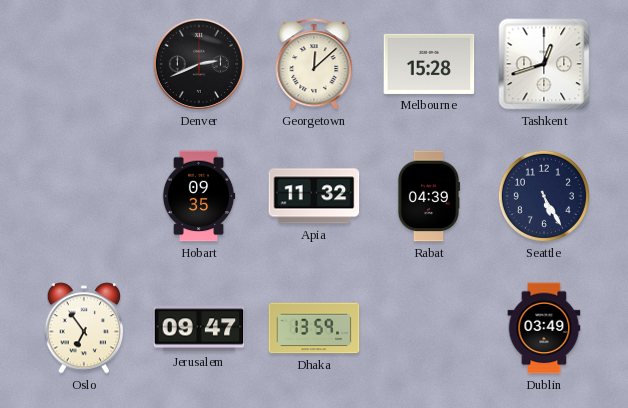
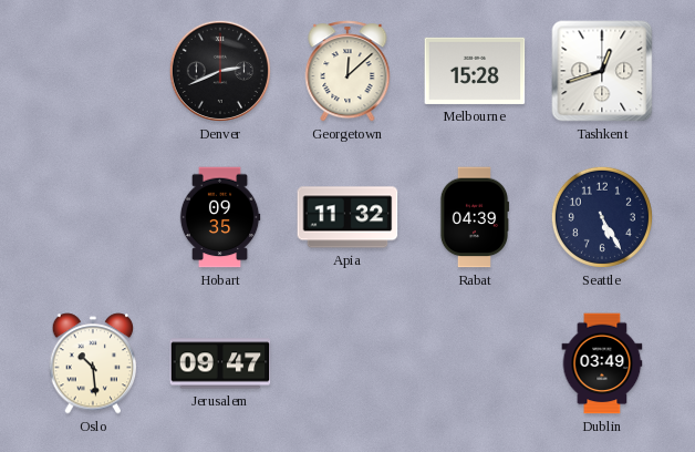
Oslo: 6:54 -> 10:29 (93, 363)
Dhaka: 13:59 -> none (314, 328)
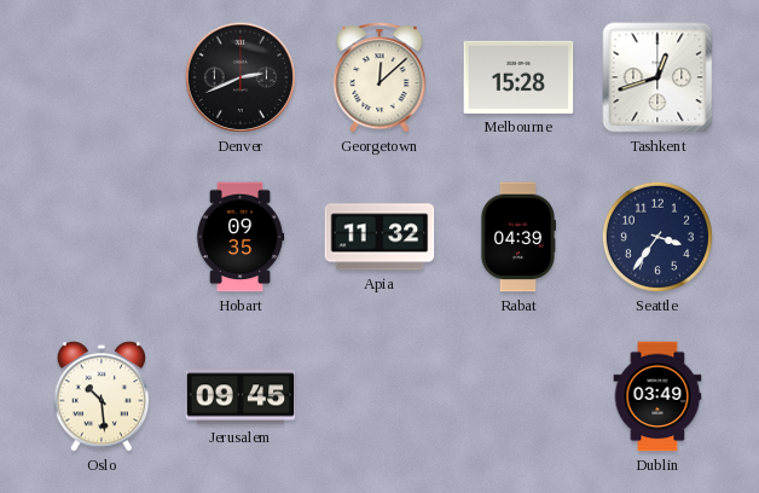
Seattle: 5:25 -> 3:36 (657, 237)
Jerusalem: 09:47 -> 09:45 (241, 396)
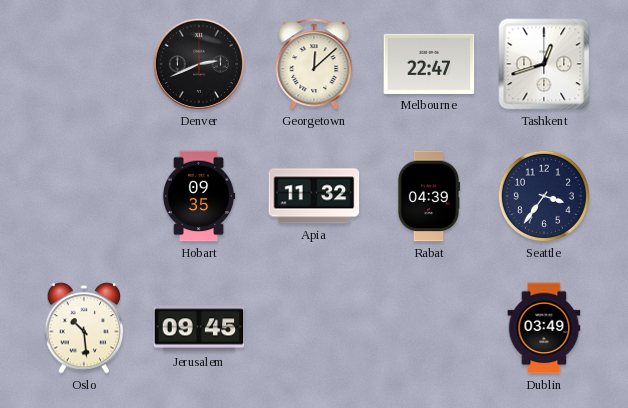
Melbourne: 15:28 -> 22:47 (429, 64)
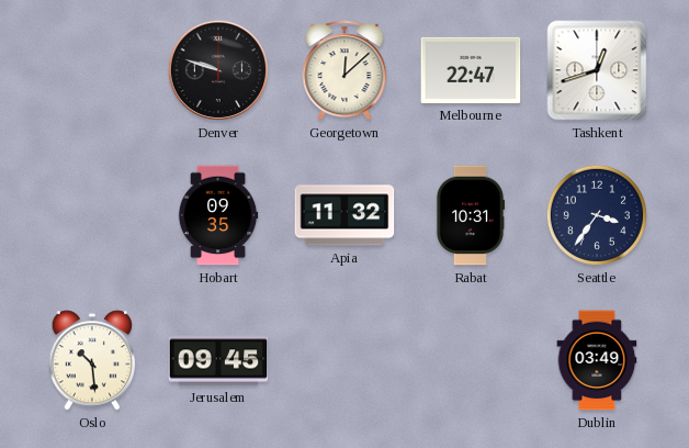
Denver: 2:41 -> 9:48 (218, 70)
Rabat: 04:39 -> 10:31 (471, 215)
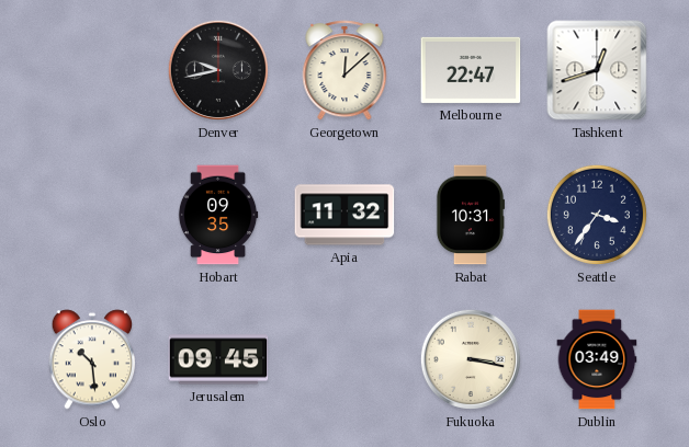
Denver: 9:48 -> 9:43 (218, 70)
Fukuoka: none -> 3:17 (471, 359)
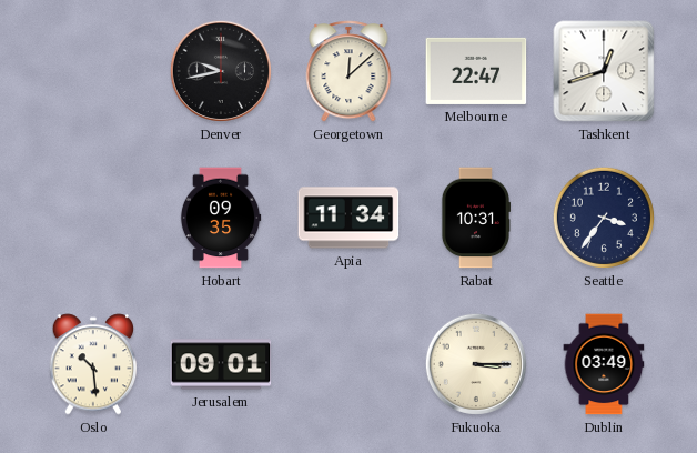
Apia: 11:32 -> 11:34 (348, 218)
Jerusalem: 09:45 -> 09:01 (221, 364)
Fukuoka: 3:17 -> 3:15 (476, 364)
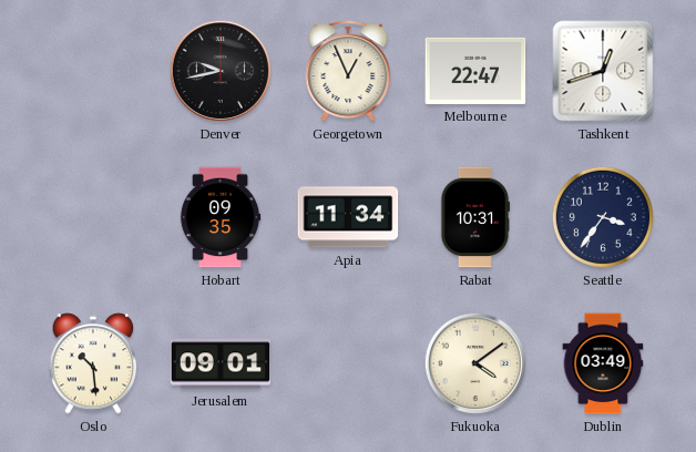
Georgetown: 12:08 -> 12:56 (348, 71)
Fukuoka: 3:15 -> 4:09 (475, 363)
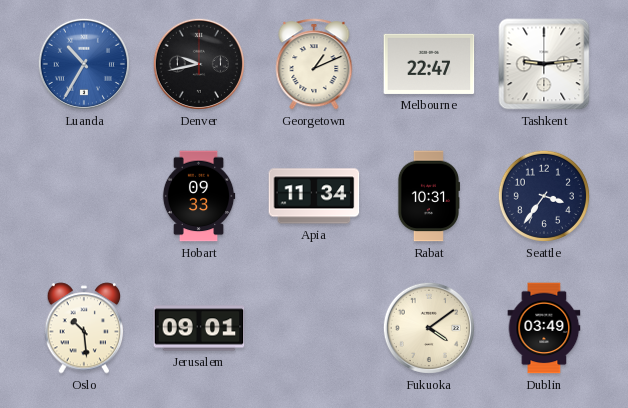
Luanda: none -> 10:35 (84, 64)
Georgetown: 12:56 -> 1:11 (314, 64)
Tashkent: 12:42 -> 9:14 (544, 64)
Hobart: 09:35 -> 09:33 (199, 196)
